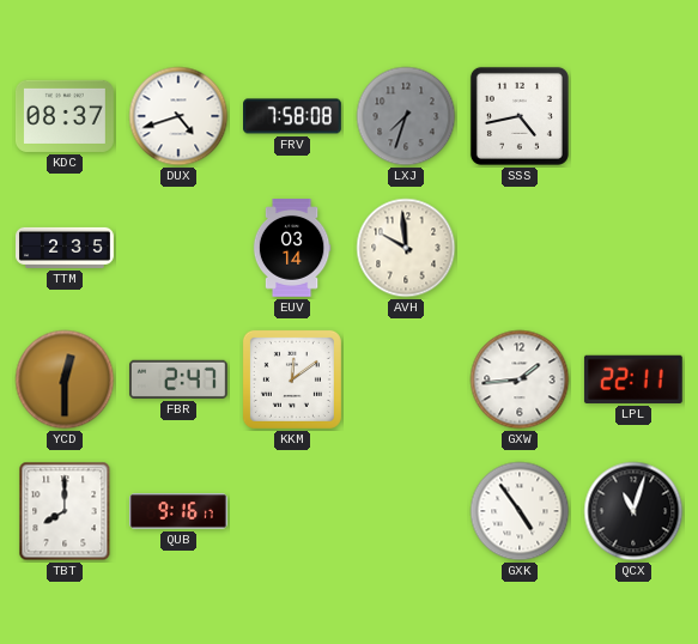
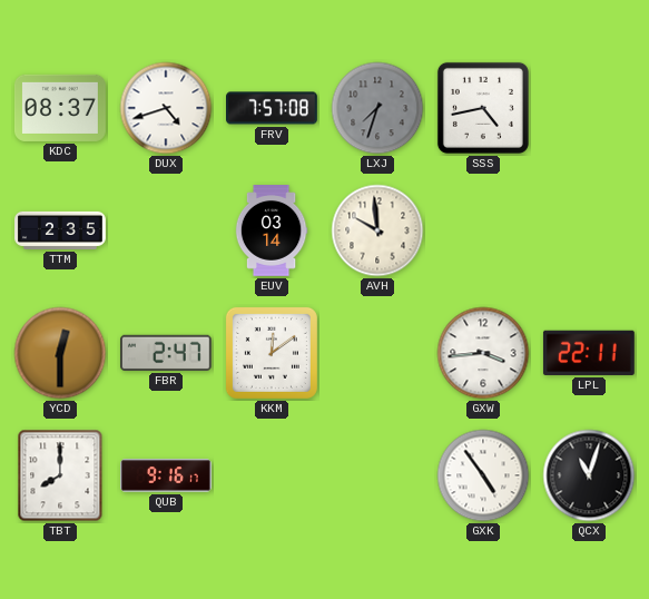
FRV: 7:58 -> 7:57 (273, 108)
GXW: 1:44 -> 3:44 (483, 353)
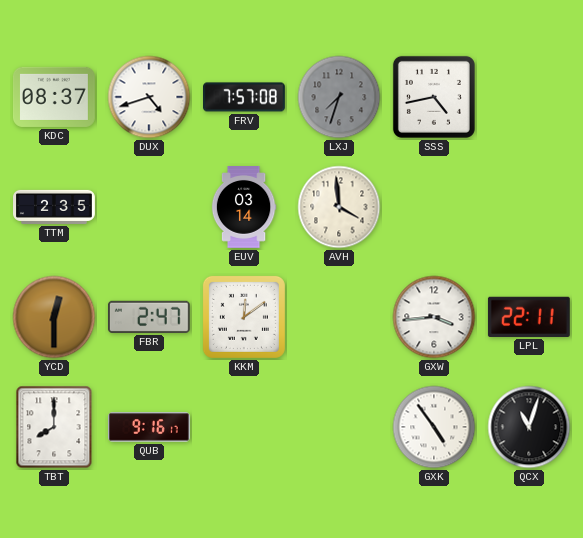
AVH: 9:59 -> 3:59 (339, 207)
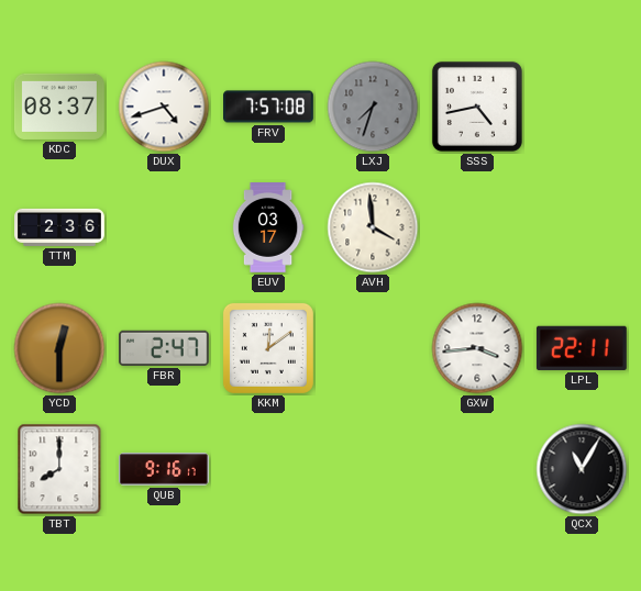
TTM: 2:35 -> 2:36 (60, 227)
EUV: 03:14 -> 03:17 (268, 228)
GXK: 4:54 -> none (434, 427)
QCX: 11:03 -> 11:05 (582, 469)
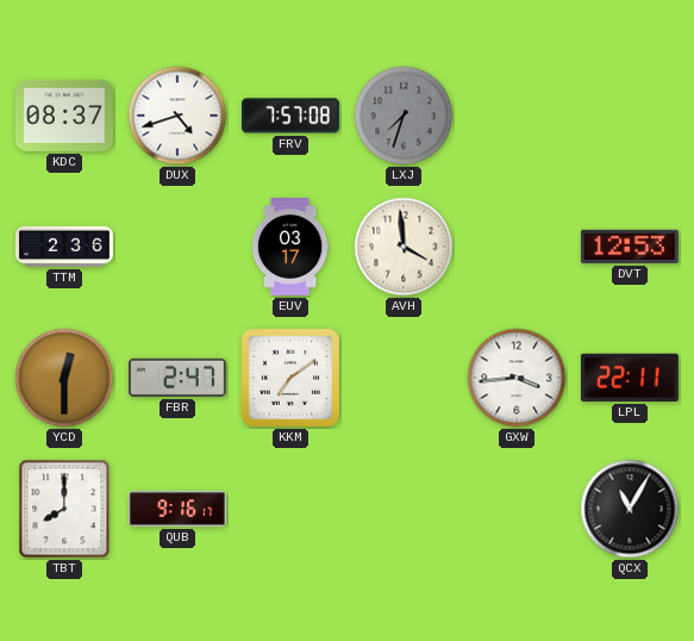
SSS: 4:43 -> none (477, 107)
DVT: none -> 12:53 (630, 247)
KKM: 12:09 -> 7:09 (290, 378)
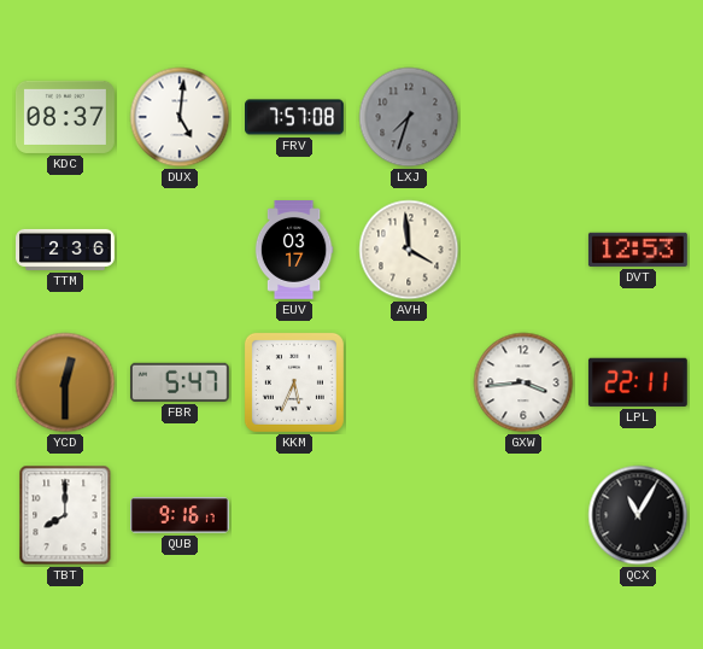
DUX: 4:42 -> 5:01 (180, 117)
FBR: 2:47 -> 5:47 (180, 382)
KKM: 7:09 -> 5:34 (294, 382)
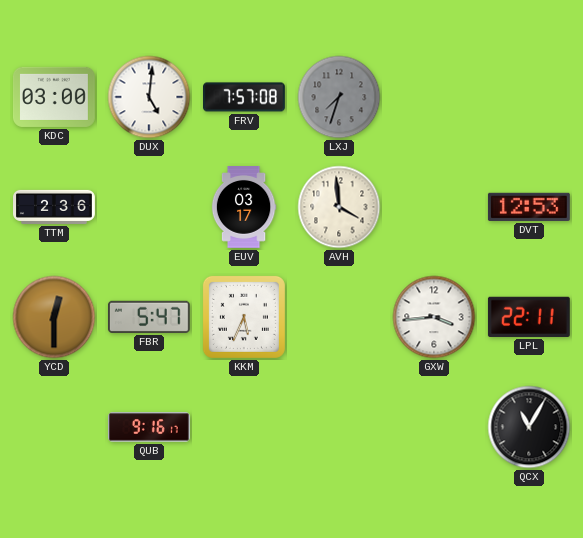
KDC: 08:37 -> 03:00 (54, 97)
TBT: 8:00 -> none (65, 515)
